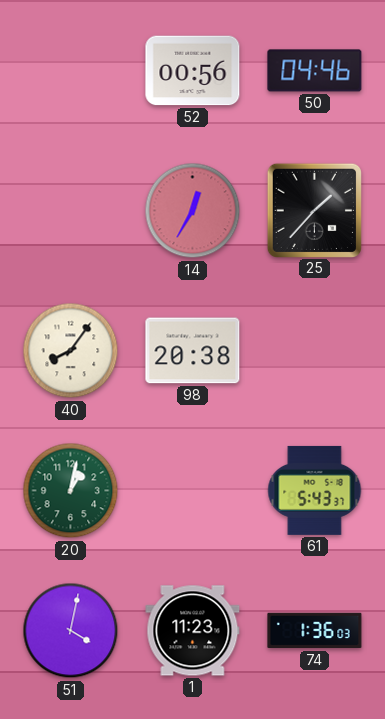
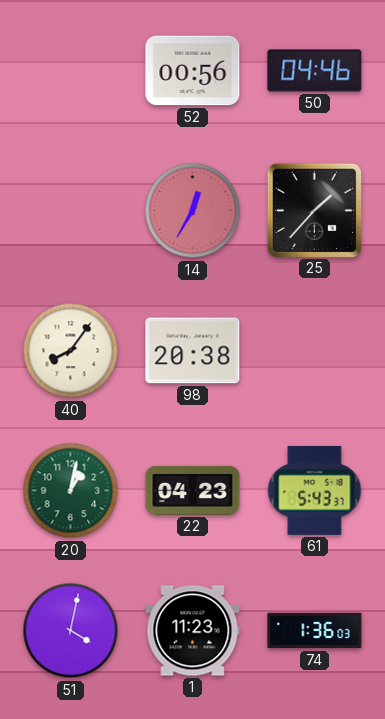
22: none -> 04:23 (193, 490)
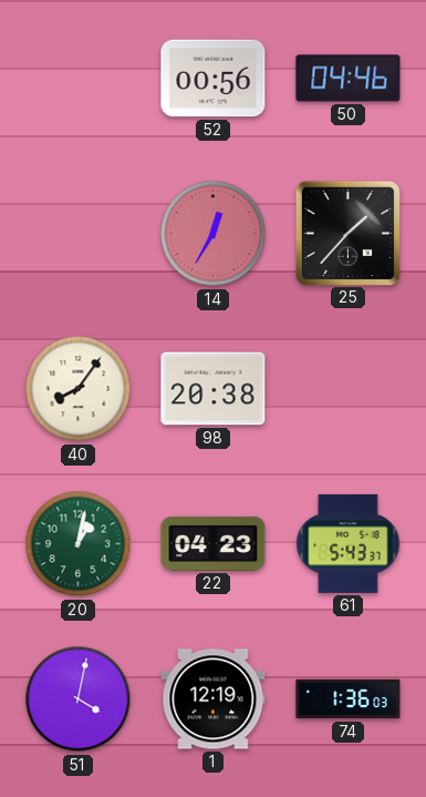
1: 11:23 -> 12:19 (214, 699)
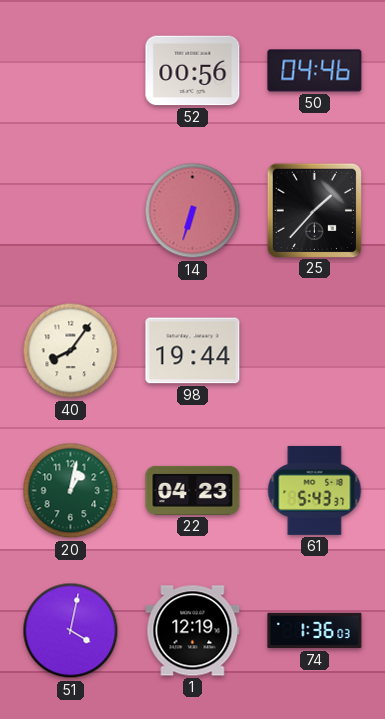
14: 12:35 -> 6:33 (193, 211)
98: 20:38 -> 19:44 (193, 351)
